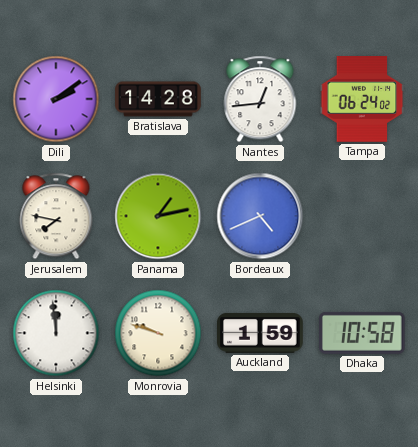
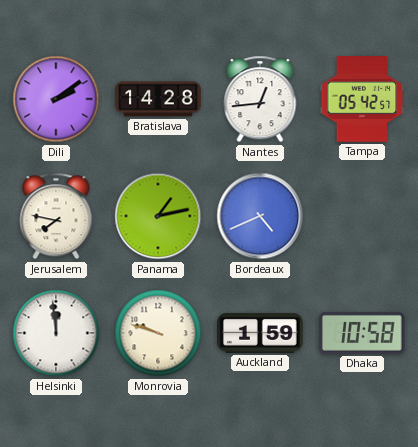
Tampa: 06:24 -> 05:42 (362, 99)
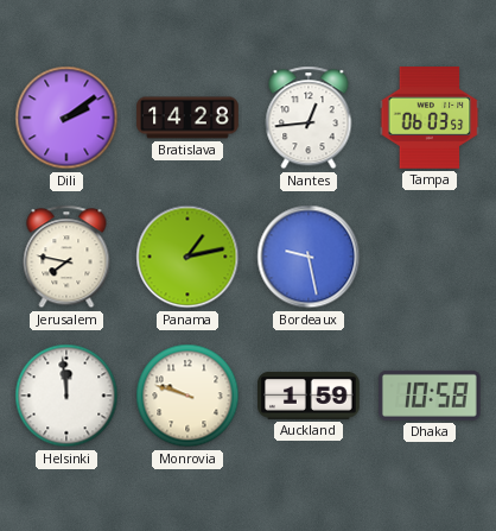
Tampa: 05:42 -> 06:03 (430, 118)
Bordeaux: 4:41 -> 9:28 (309, 257)
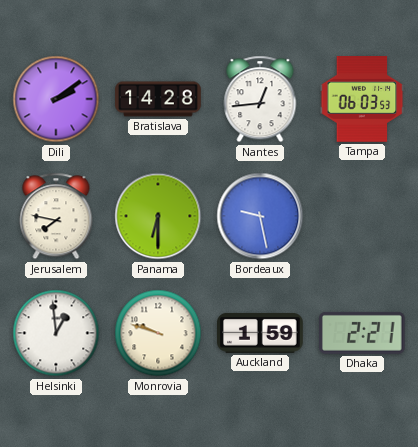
Panama: 1:13 -> 6:30 (158, 216)
Helsinki: 11:59 -> 12:59 (56, 333)
Dhaka: 10:58 -> 2:21 (363, 333)
